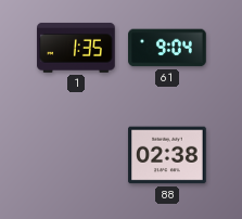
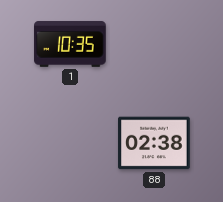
1: 1:35 -> 10:35 (70, 44)
61: 9:04 -> none (167, 48)
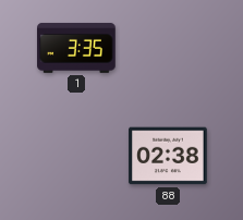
1: 10:35 -> 3:35 (76, 48)
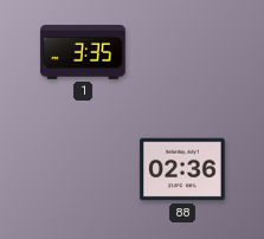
88: 02:38 -> 02:36 (182, 169)
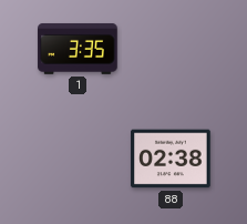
88: 02:36 -> 02:38 (171, 159)
